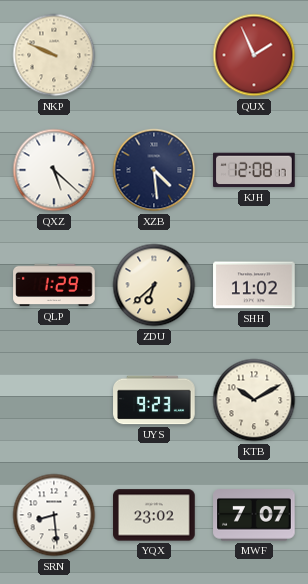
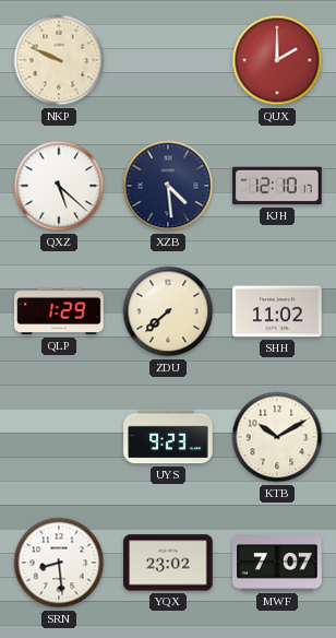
QUX: 1:56 -> 2:00 (277, 60)
KJH: 12:08 -> 12:10 (277, 186)
ZDU: 6:38 -> 7:38 (168, 311)
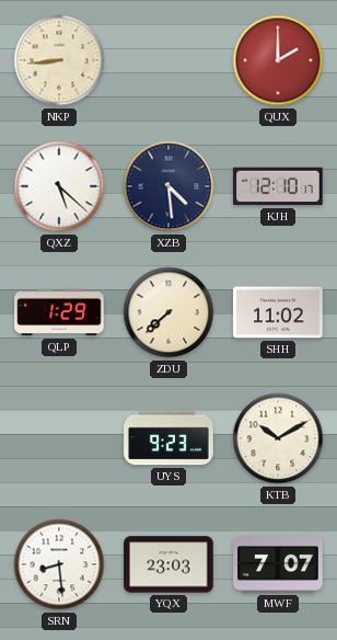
NKP: 9:49 -> 8:44 (59, 60)
YQX: 23:02 -> 23:03 (168, 564)
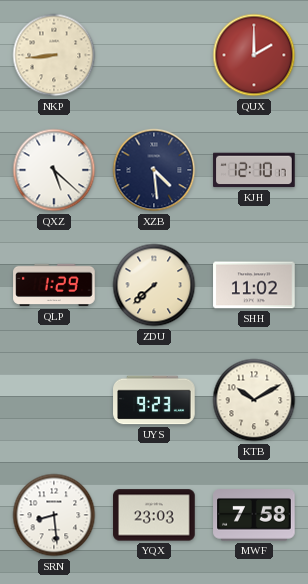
MWF: 7:07 -> 7:58 (254, 515)
